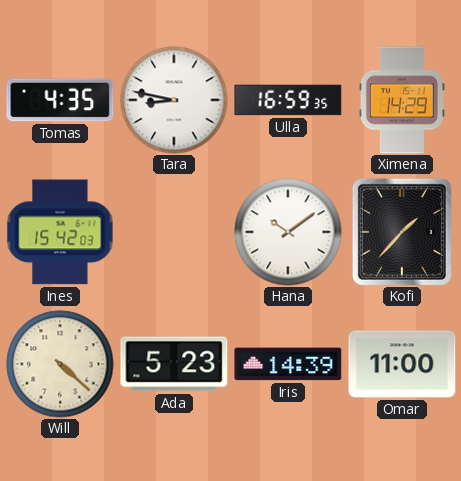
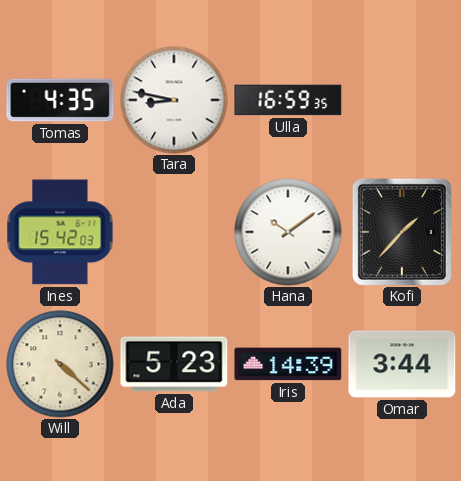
Ximena: 14:29 -> none (402, 100)
Omar: 11:00 -> 3:44 (402, 364)
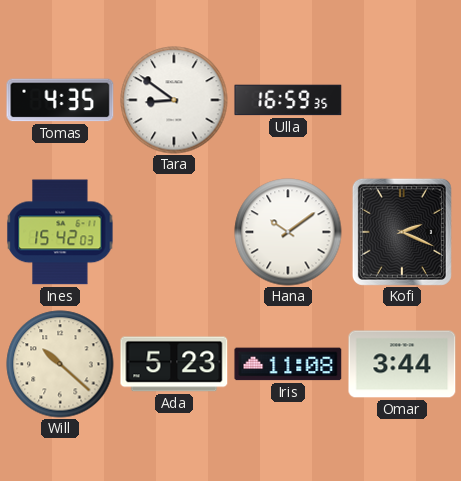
Tara: 8:47 -> 8:51 (174, 100)
Kofi: 1:37 -> 2:19 (402, 232)
Will: 4:22 -> 10:22 (60, 364)
Iris: 14:39 -> 11:08 (288, 364)
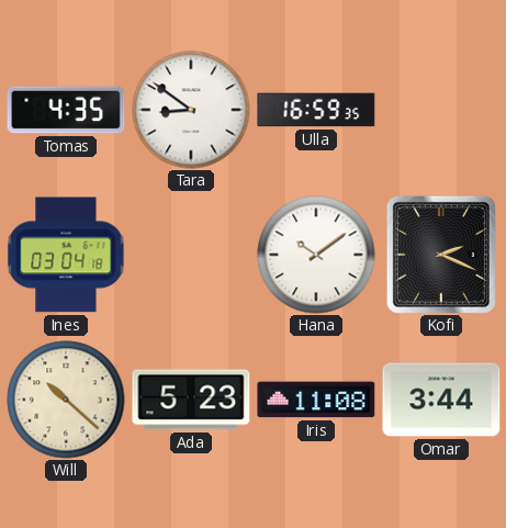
Ines: 15:42 -> 03:04 (66, 255)
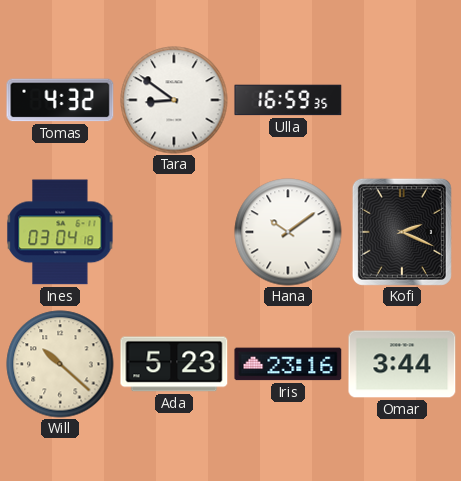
Tomas: 4:35 -> 4:32 (60, 100)
Iris: 11:08 -> 23:16 (288, 364)
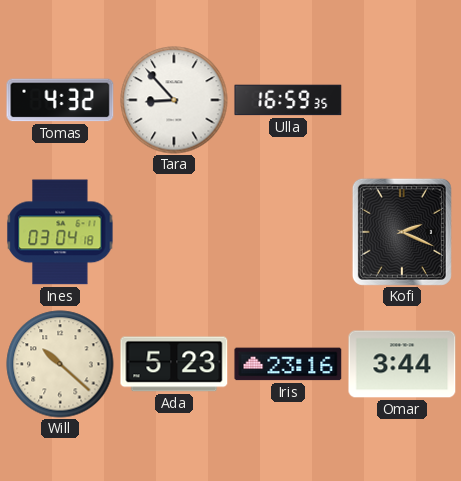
Tara: 8:51 -> 8:53 (174, 100)
Hana: 10:09 -> none (288, 232)
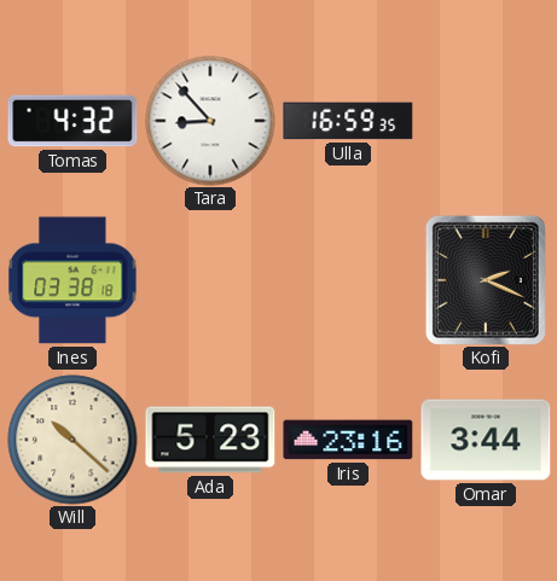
Ines: 03:04 -> 03:38 (72, 280)
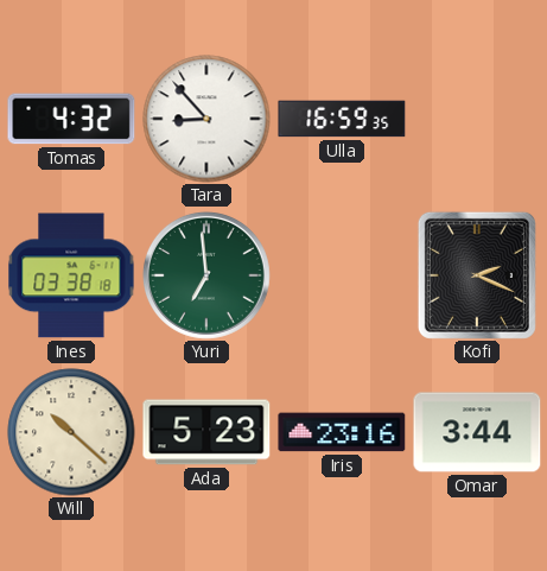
Yuri: none -> 6:59 (206, 275)
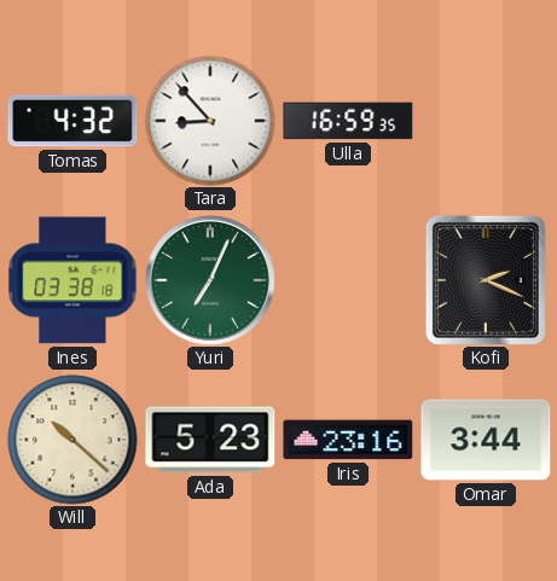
Yuri: 6:59 -> 7:04 (210, 280)
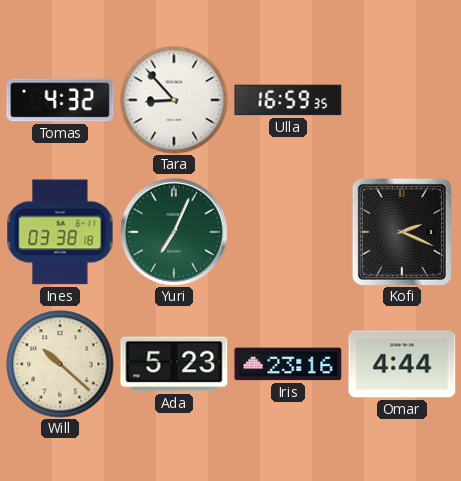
Omar: 3:44 -> 4:44 (402, 364)
